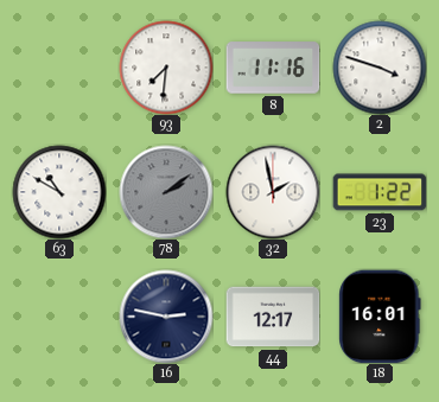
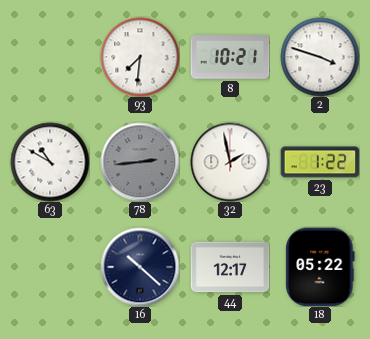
8: 11:16 -> 10:21 (230, 57)
78: 2:09 -> 2:44 (140, 162)
16: 2:47 -> 10:22 (140, 267)
18: 16:01 -> 05:22 (320, 267)
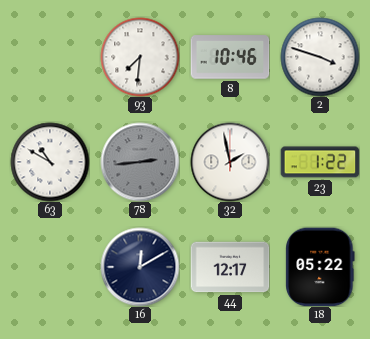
8: 10:21 -> 10:46 (230, 57)
16: 10:22 -> 12:10 (140, 267)
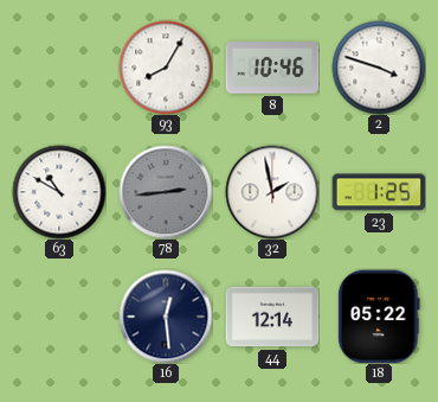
93: 7:31 -> 8:05 (166, 68)
23: 1:22 -> 1:25 (379, 192)
16: 12:10 -> 12:29 (166, 317)
44: 12:17 -> 12:14 (272, 317)
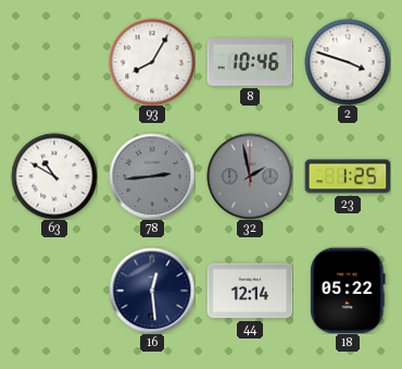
32 dial: white -> grey (250, 176)
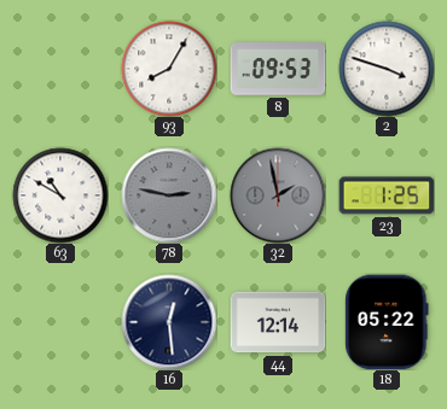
8: 10:46 -> 09:53 (278, 69)
78: 2:44 -> 2:47 (169, 195)
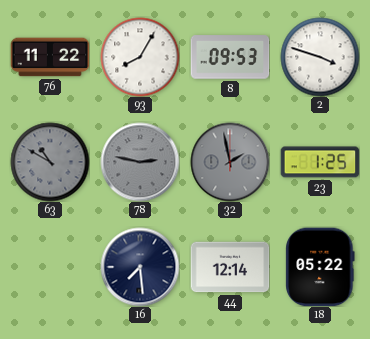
76: none -> 11:22 (50, 57)
63 dial: white -> grey (50, 162)
16: 12:29 -> 7:29 (140, 267)
